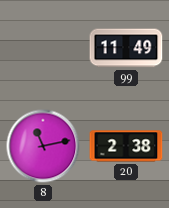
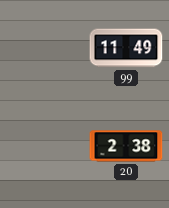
8: 11:13 -> none (43, 146)
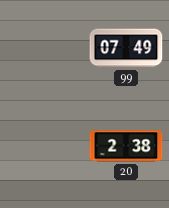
99: 11:49 -> 07:49 (126, 48)
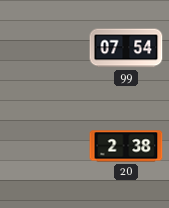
99: 07:49 -> 07:54 (126, 48)
